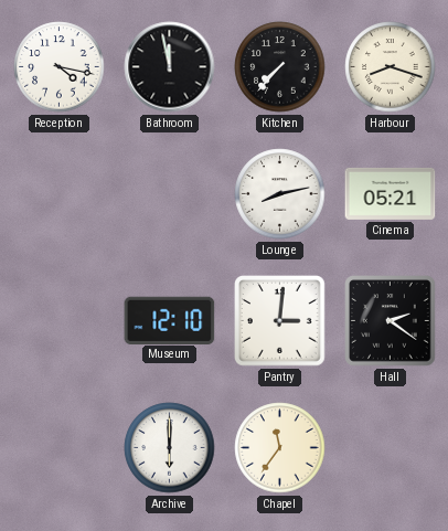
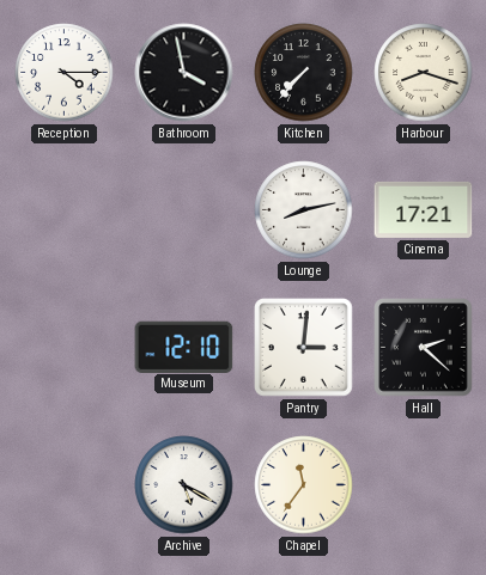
Reception: 4:17 -> 4:15 (65, 73)
Bathroom: 11:58 -> 3:58 (184, 73)
Cinema: 05:21 -> 17:21 (424, 209)
Hall: 2:21 -> 2:22 (424, 348)
Archive: 6:00 -> 5:20 (184, 485)
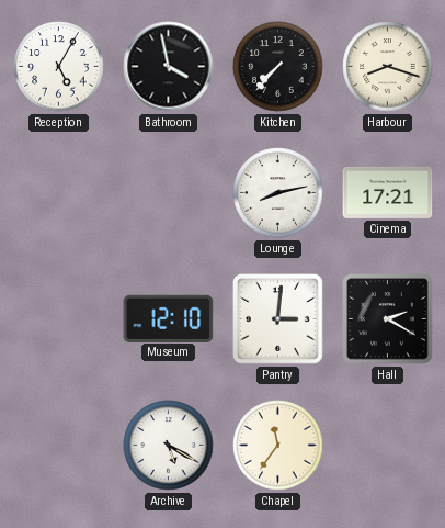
Reception: 4:15 -> 5:05 (59, 67)
Hall: 2:22 -> 2:20 (388, 319)
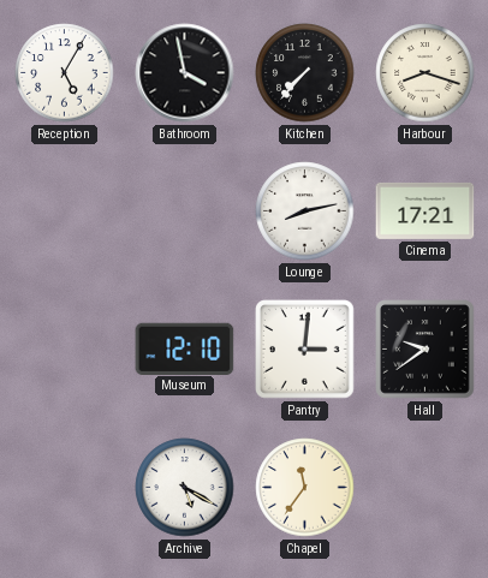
Hall: 2:20 -> 9:39 (425, 350)
